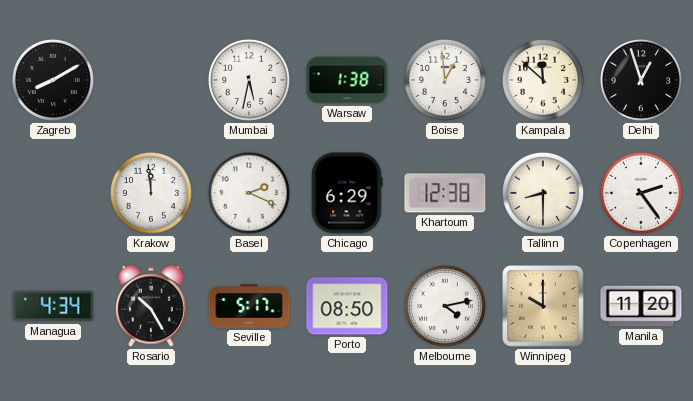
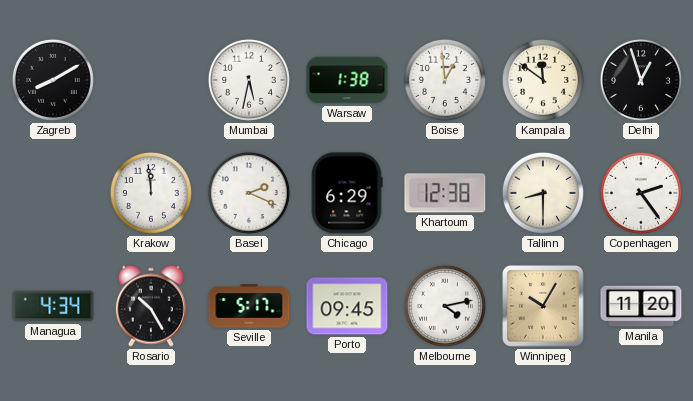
Kampala: 11:52 -> 11:51 (543, 80)
Porto: 08:50 -> 09:45 (347, 306)
Winnipeg: 10:00 -> 10:05 (543, 306)
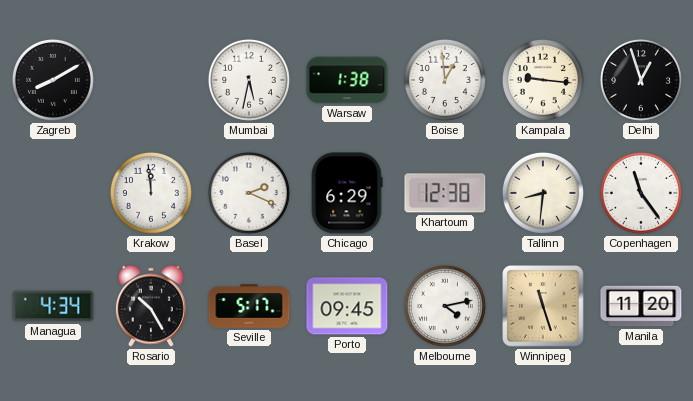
Kampala: 11:51 -> 9:16 (543, 80)
Tallinn: 8:30 -> 8:31 (543, 193)
Copenhagen: 2:24 -> 11:24 (641, 193)
Winnipeg: 10:05 -> 11:27 (543, 306)
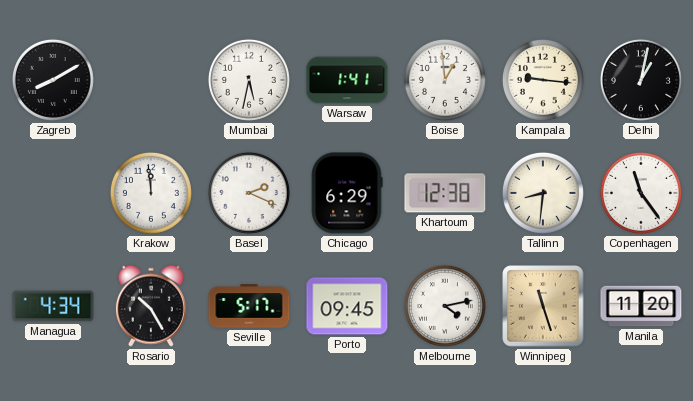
Warsaw: 1:38 -> 1:41 (347, 80)
Delhi: 12:57 -> 1:02 (641, 80)
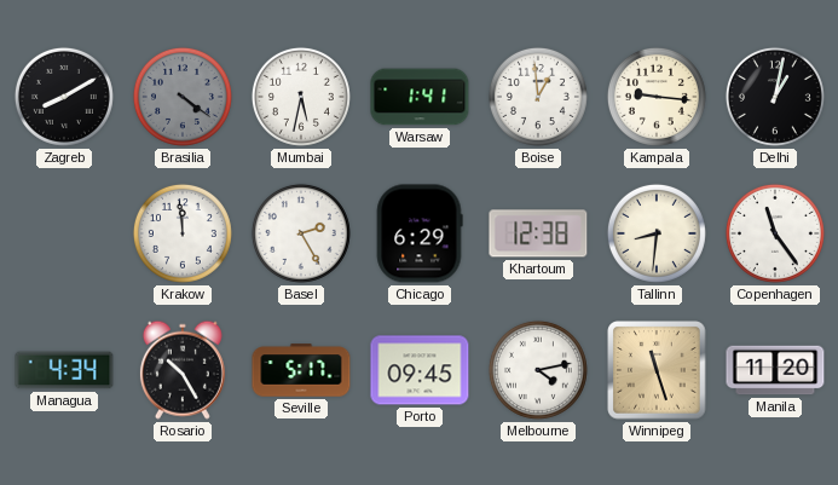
Brasilia: none -> 4:21 (183, 97)
Basel: 2:19 -> 2:25 (301, 233)
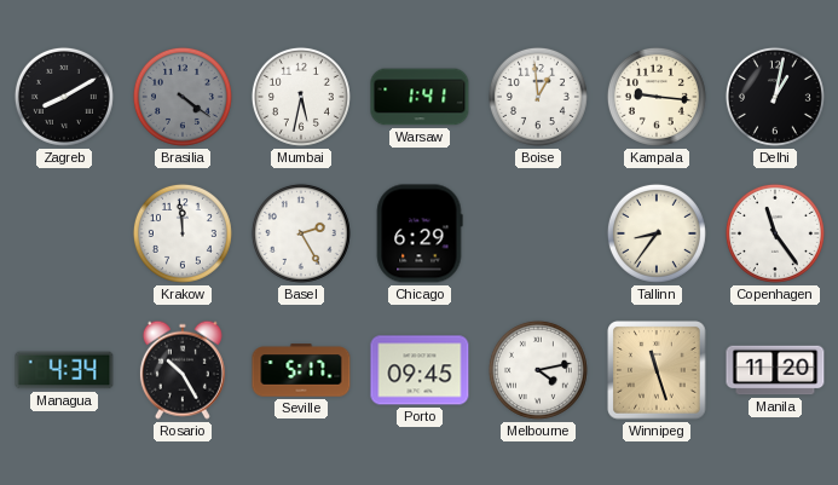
Khartoum: 12:38 -> none (538, 233)
Tallinn: 8:31 -> 8:36 (657, 233)
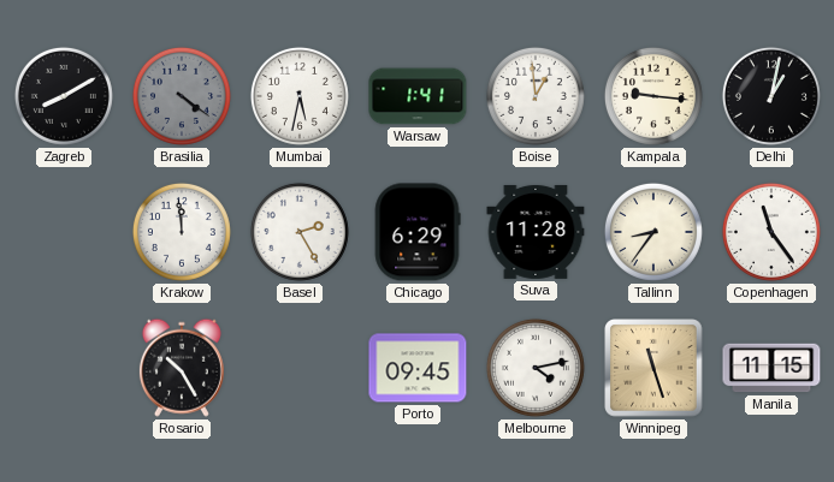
Suva: none -> 11:28 (536, 232)
Managua: 4:34 -> none (64, 370)
Seville: 5:17 -> none (301, 370)
Manila: 11:20 -> 11:15 (771, 368)
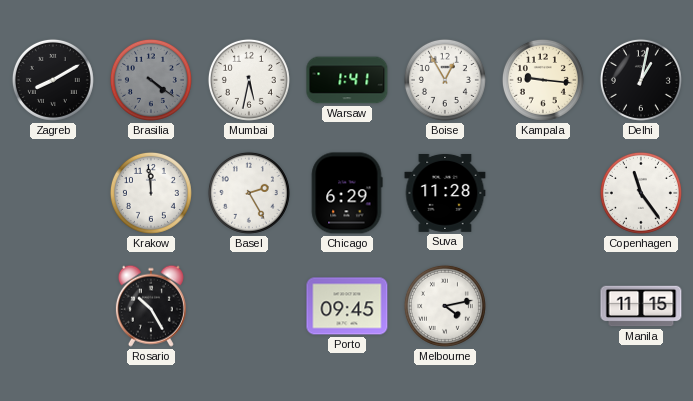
Boise: 12:59 -> 12:55 (445, 80)
Tallinn: 8:36 -> none (653, 232)
Winnipeg: 11:27 -> none (653, 368)
